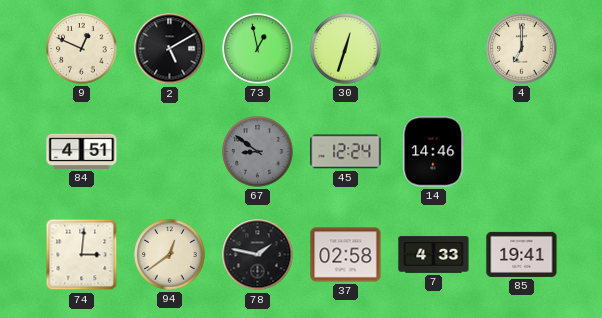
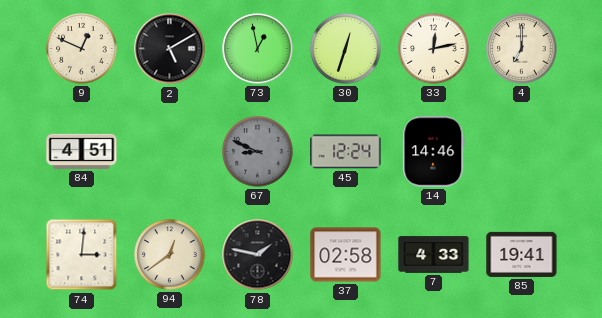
33: none -> 12:13 (434, 49)
67: 8:51 -> 8:49 (258, 152)
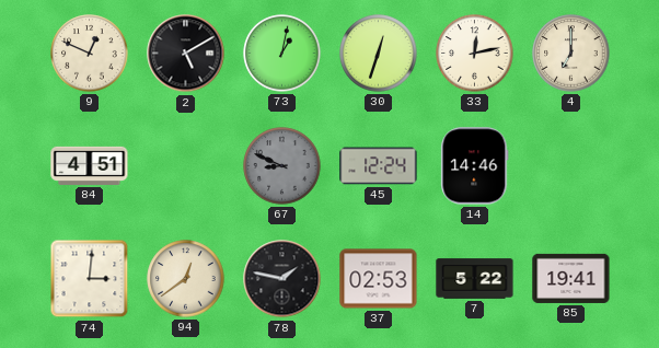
73: 12:58 -> 1:02 (282, 54)
37: 02:58 -> 02:53 (379, 279)
7: 4:33 -> 5:22 (475, 279)
